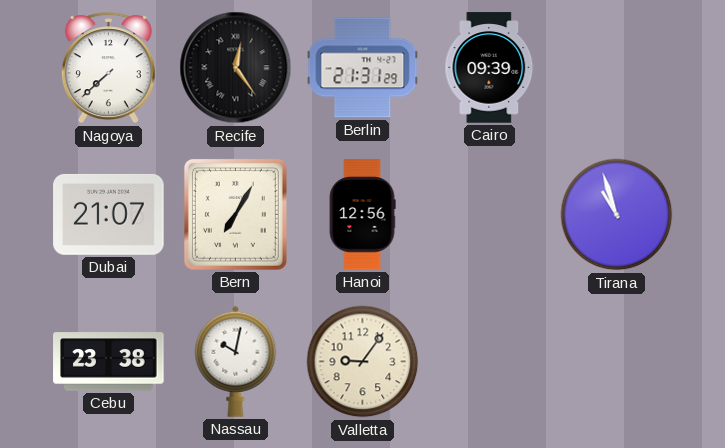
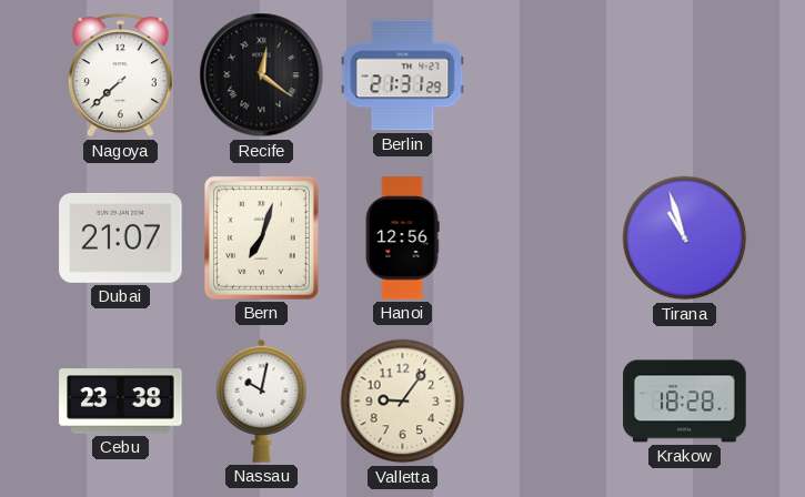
Recife: 12:24 -> 12:21 (262, 75)
Cairo: 09:39 -> none (490, 68)
Bern: 7:05 -> 7:03 (261, 237)
Krakow: none -> 18:28 (685, 402)
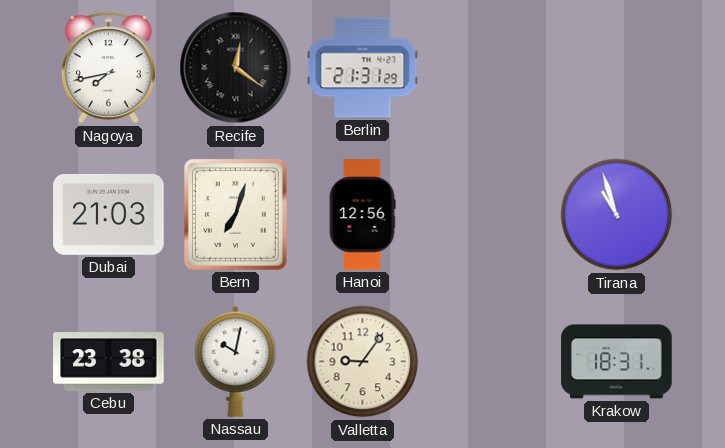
Nagoya: 7:38 -> 7:43 (108, 68)
Dubai: 21:07 -> 21:03 (109, 214)
Krakow: 18:28 -> 18:31 (617, 362)
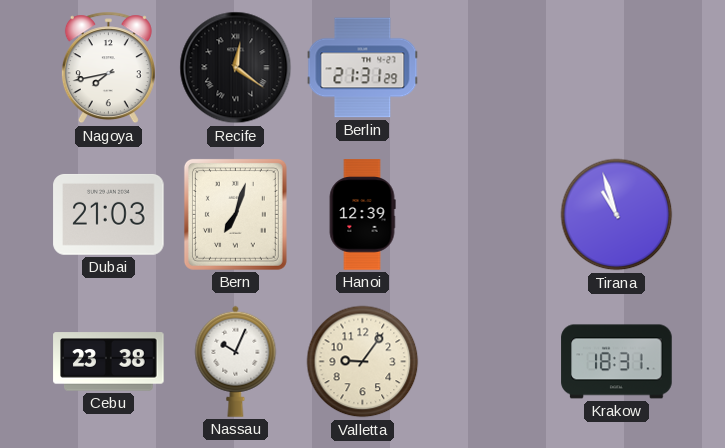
Hanoi: 12:56 -> 12:39 (362, 215)
Nassau: 10:02 -> 10:04 (236, 361)
